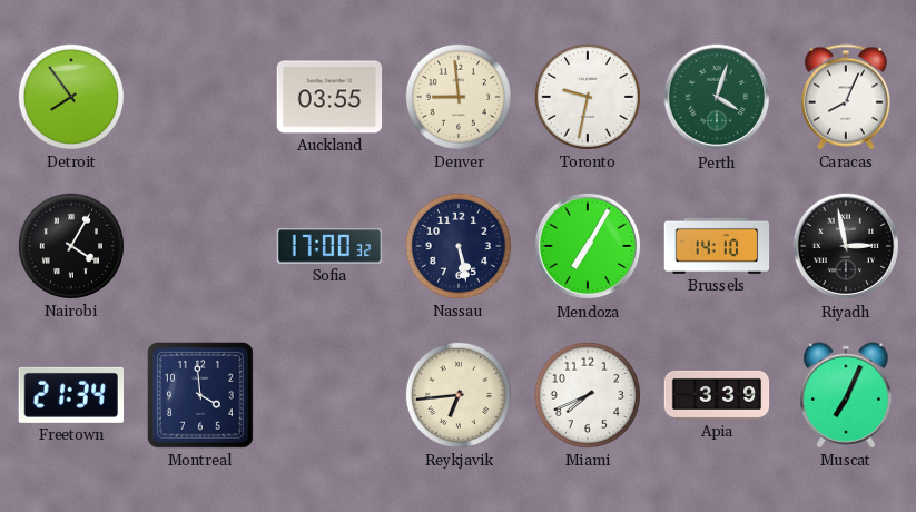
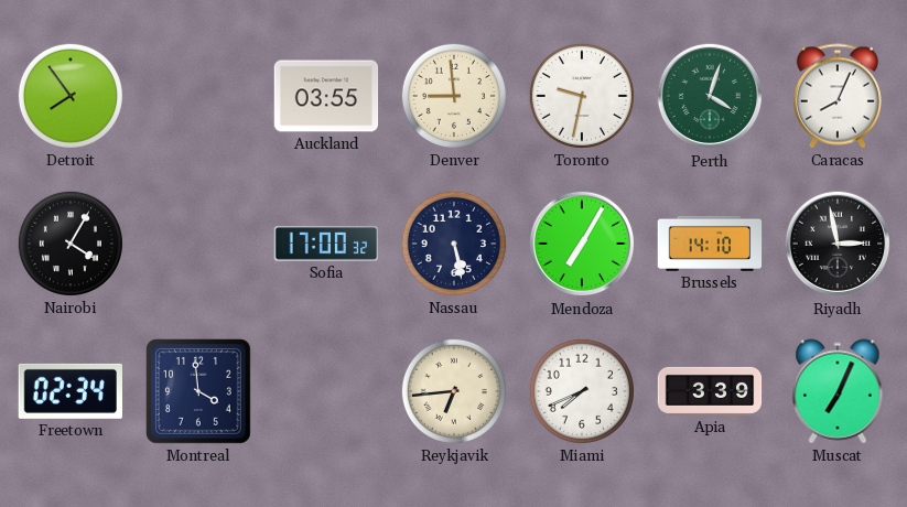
Freetown: 21:34 -> 02:34 (69, 391)
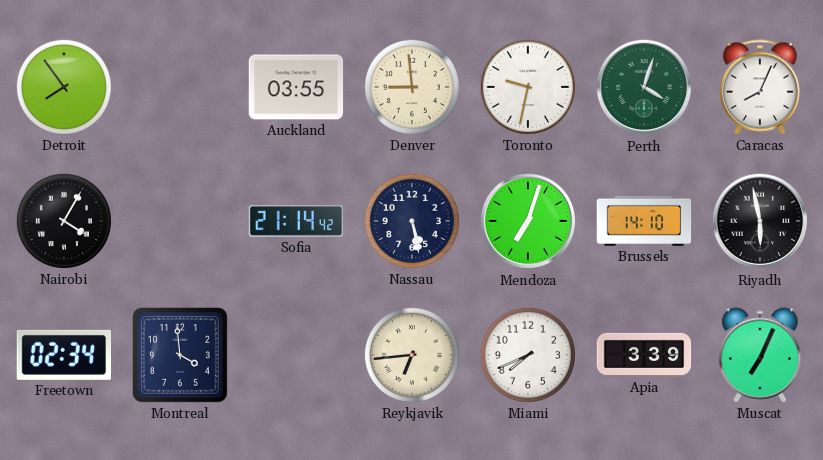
Sofia: 17:00 -> 21:14 (296, 221)
Mendoza: 7:05 -> 7:03 (528, 221)
Riyadh: 2:58 -> 5:58 (760, 221)
